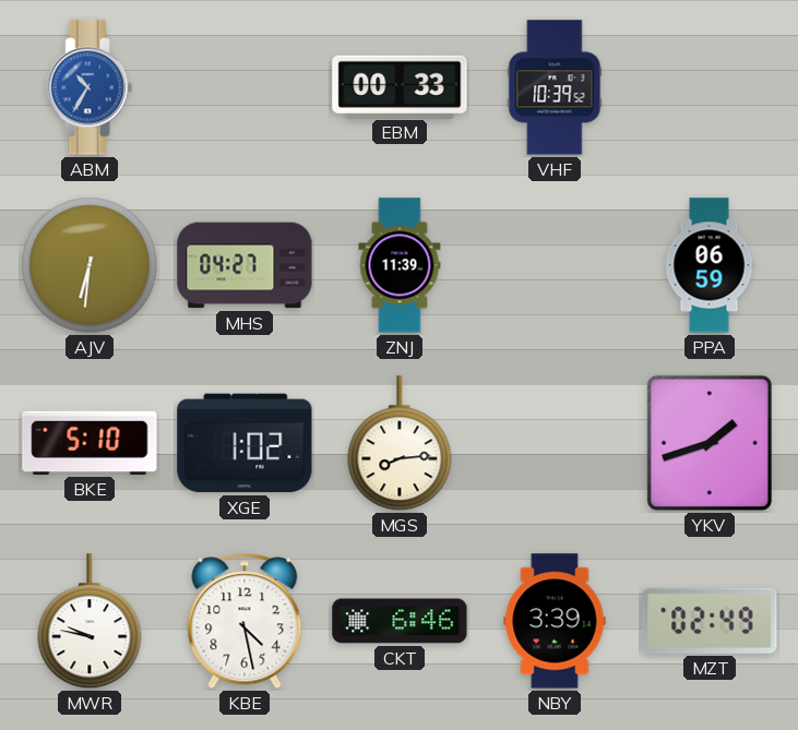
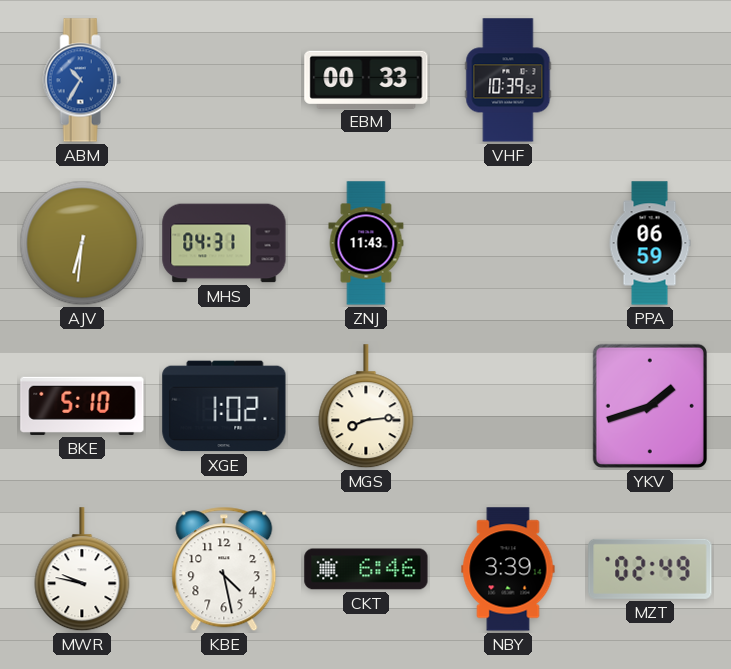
MHS: 04:27 -> 04:31 (224, 243)
ZNJ: 11:39 -> 11:43 (366, 243)
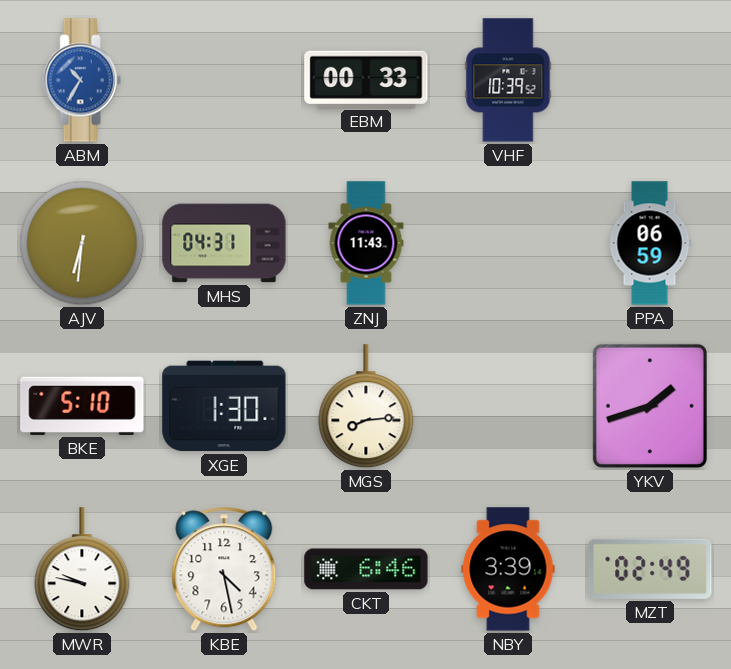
XGE: 1:02 -> 1:30 (224, 406)
